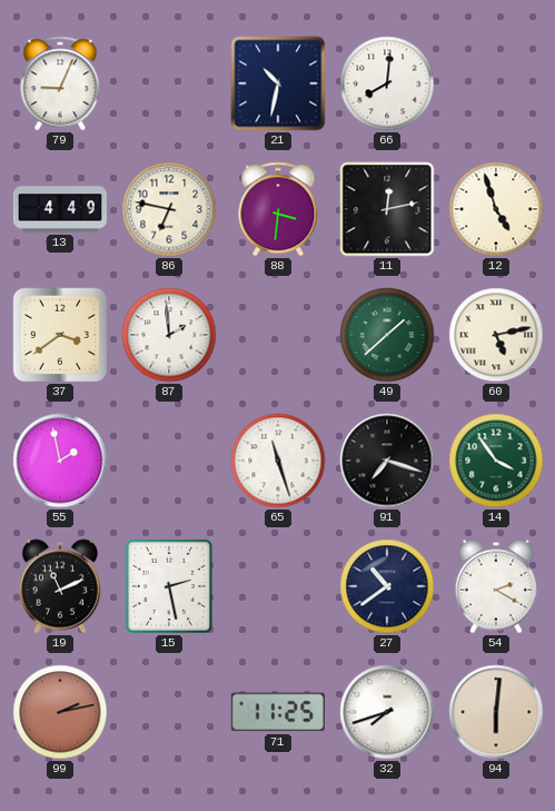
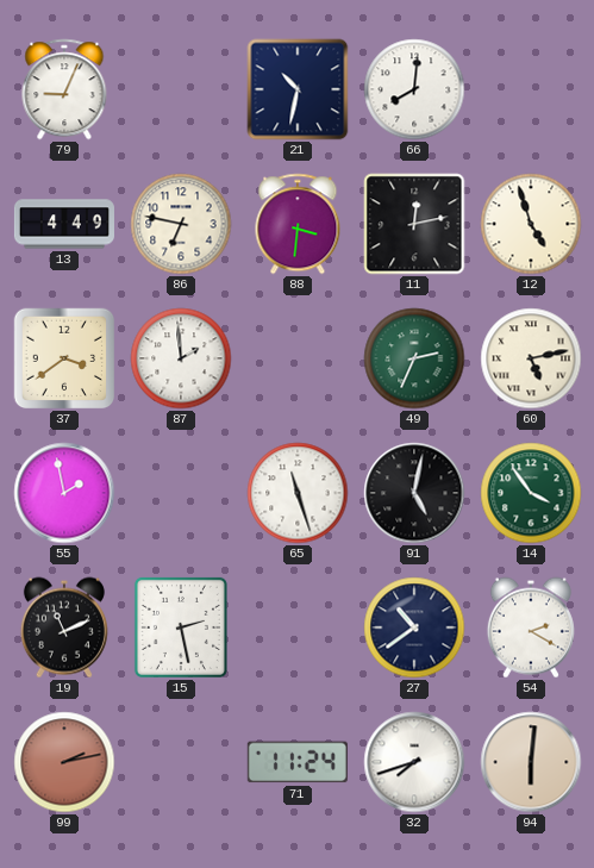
49: 1:38 -> 2:34 (414, 358)
91: 7:18 -> 5:02 (414, 493)
71: 11:25 -> 11:24 (298, 762)
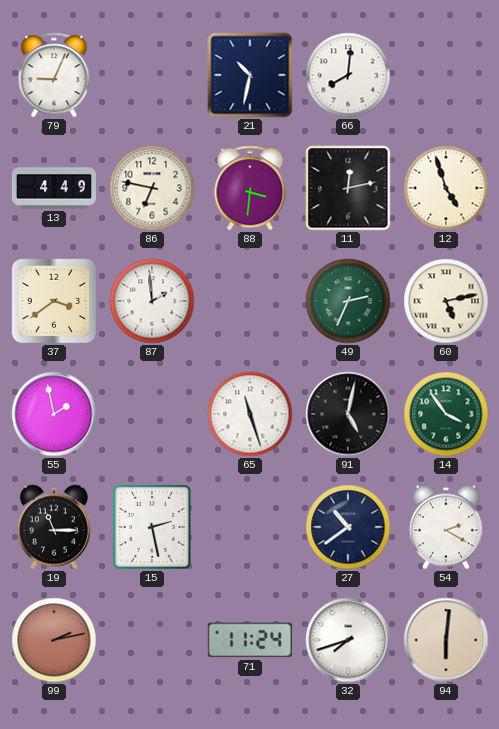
19: 11:11 -> 11:15 (54, 527)
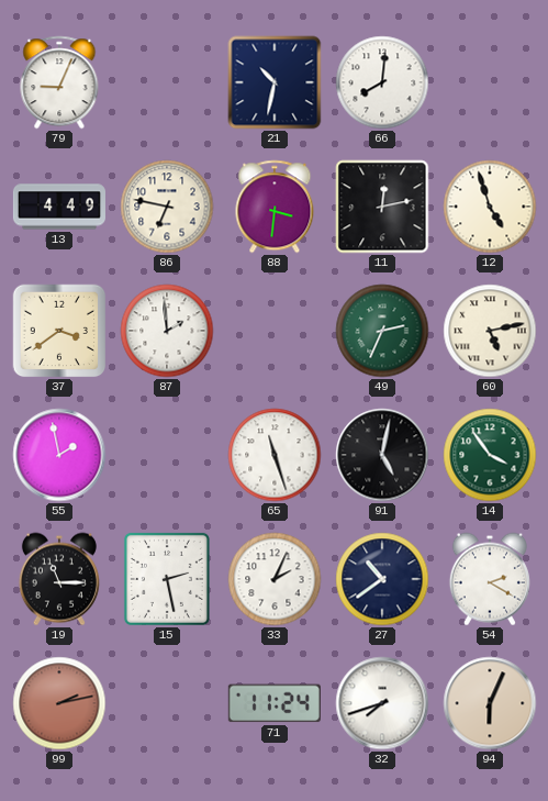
33: none -> 2:04 (275, 579)
94: 6:01 -> 6:04 (490, 703)
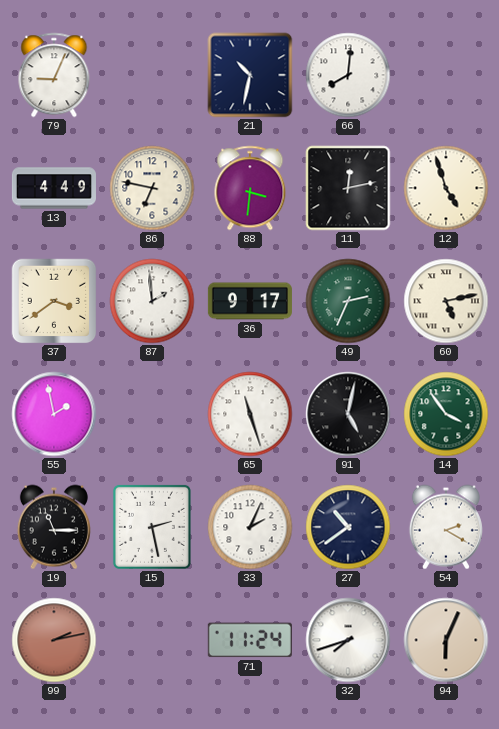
36: none -> 9:17 (250, 301)
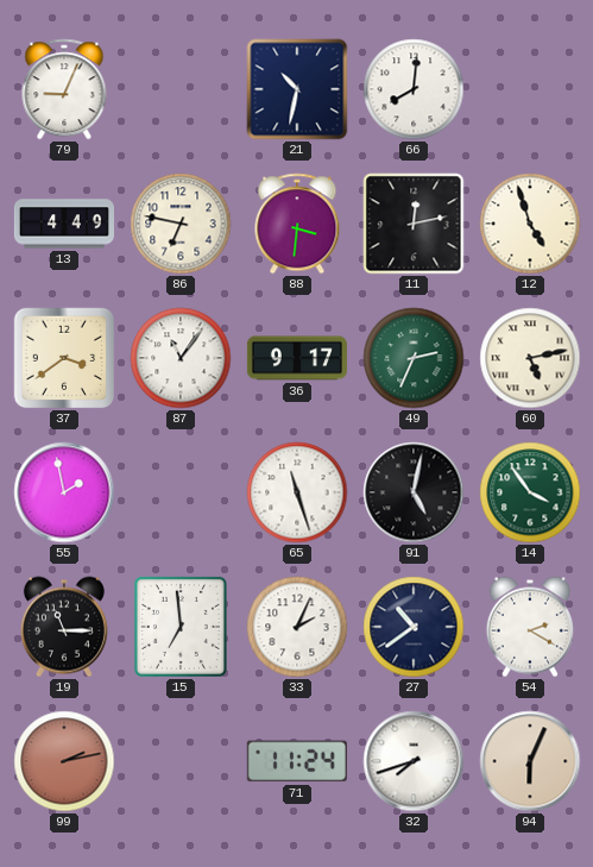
87: 1:59 -> 11:06 (181, 358)
15: 2:28 -> 6:59 (181, 627)
